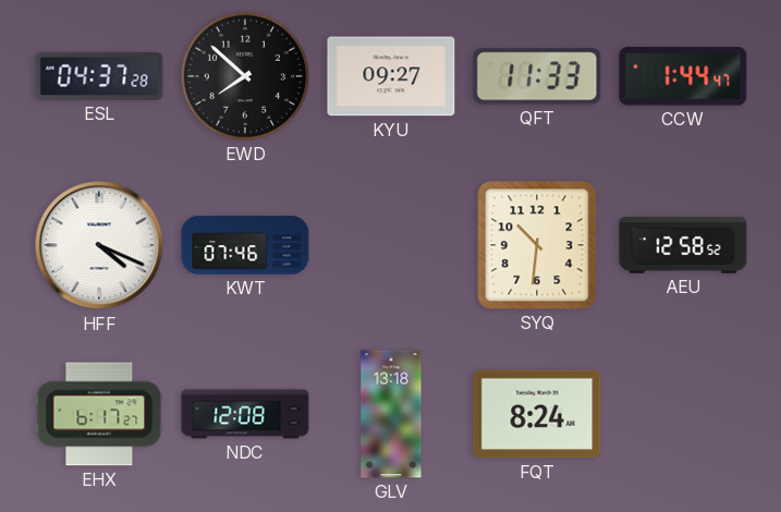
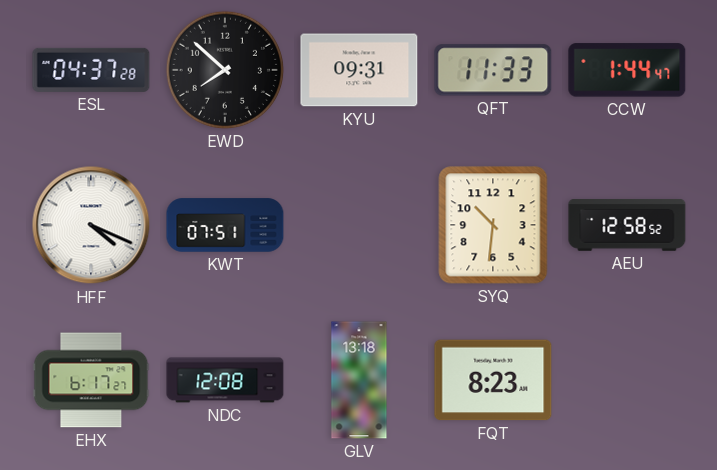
KYU: 09:27 -> 09:31 (359, 70)
KWT: 07:46 -> 07:51 (225, 225)
FQT: 8:24 -> 8:23 (493, 380)
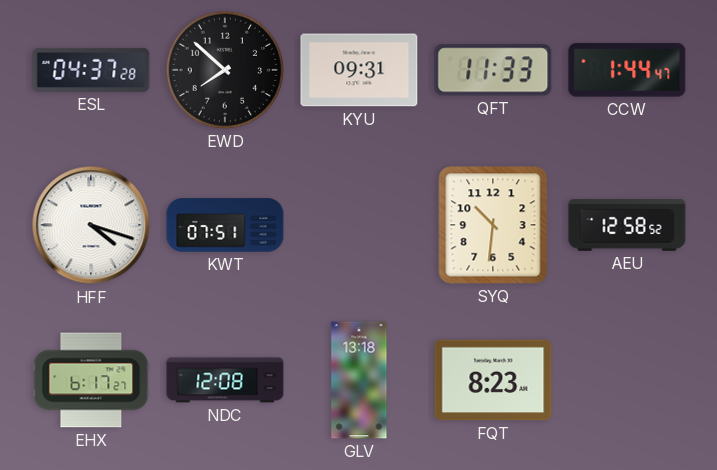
HFF: 4:19 -> 4:18 (91, 225)
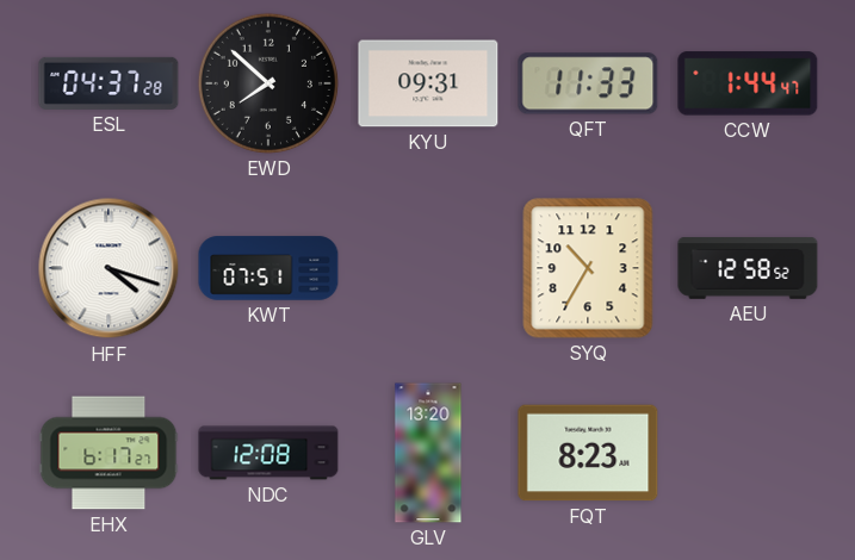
SYQ: 10:31 -> 10:35 (588, 268)
GLV: 13:18 -> 13:20 (428, 453)
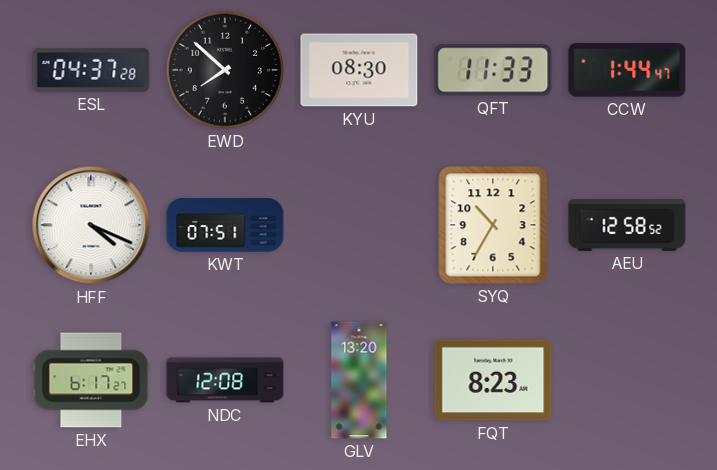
KYU: 09:31 -> 08:30 (359, 70)
HFF: 4:18 -> 4:19 (91, 225)
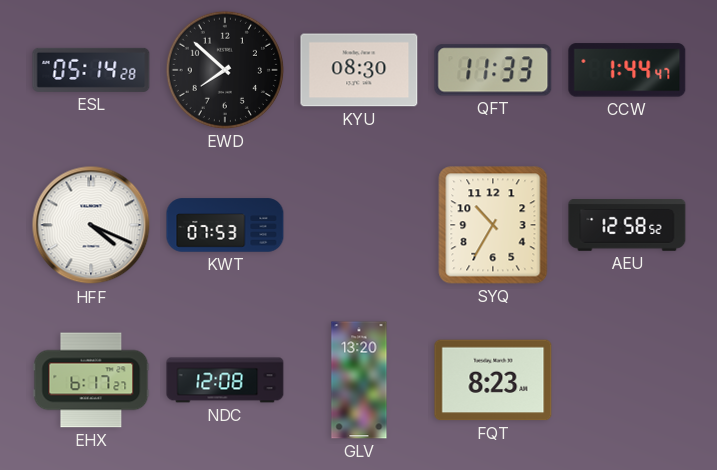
ESL: 04:37 -> 05:14 (91, 70)
KWT: 07:51 -> 07:53 (225, 225)
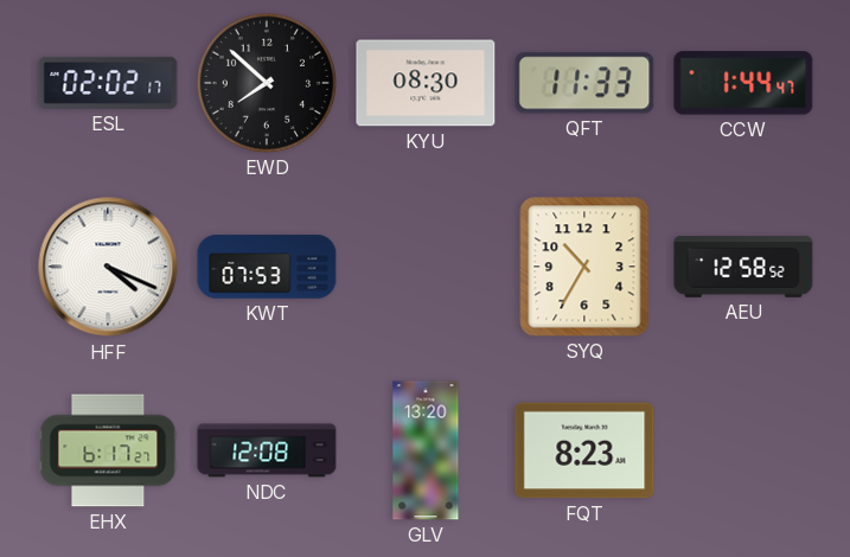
ESL: 05:14 -> 02:02 (108, 83)
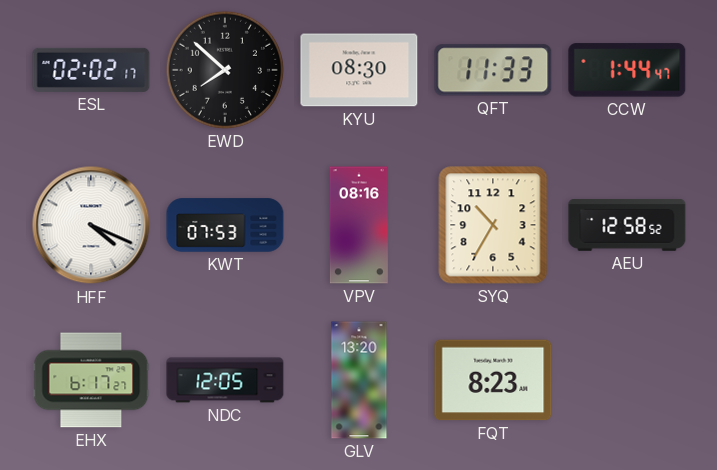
VPV: none -> 08:16 (359, 225)
NDC: 12:08 -> 12:05 (225, 380)
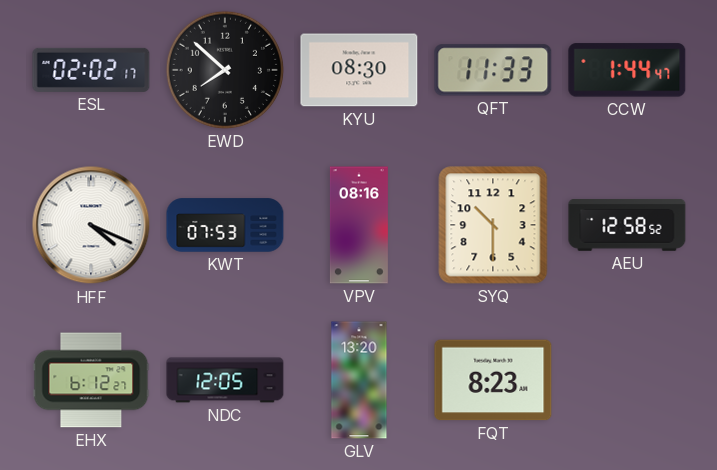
SYQ: 10:35 -> 10:30 (493, 225)
EHX: 6:17 -> 6:12 (91, 380)
